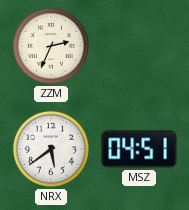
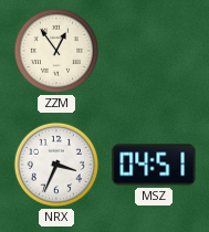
ZZM: 2:34 -> 12:54 (56, 51)
NRX: 5:39 -> 3:34 (56, 165)
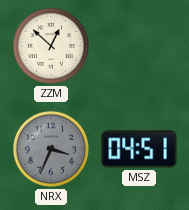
ZZM: 12:54 -> 12:52 (51, 46)
NRX dial: white -> grey (51, 149)
